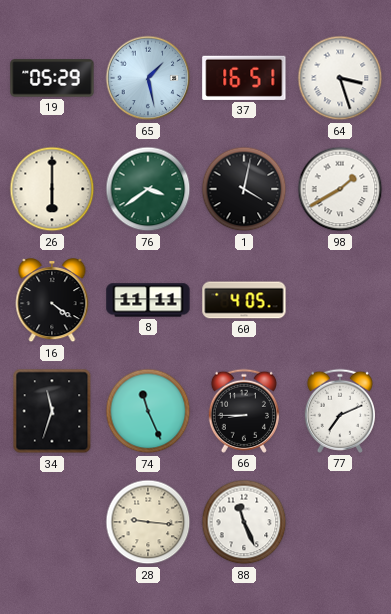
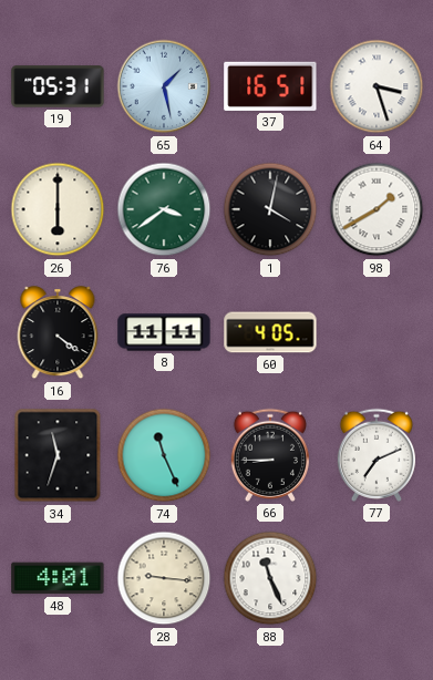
19: 05:29 -> 05:31 (58, 86)
48: none -> 4:01 (58, 578)
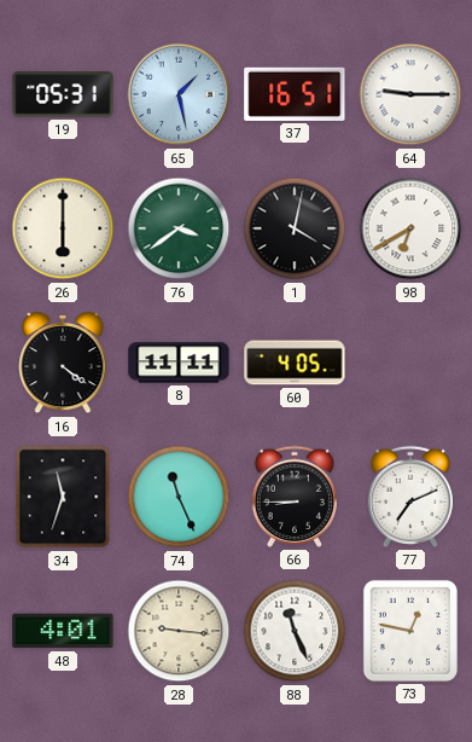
64: 3:27 -> 9:15 (410, 94)
98: 1:40 -> 6:40 (410, 228)
73: none -> 12:47 (410, 631)
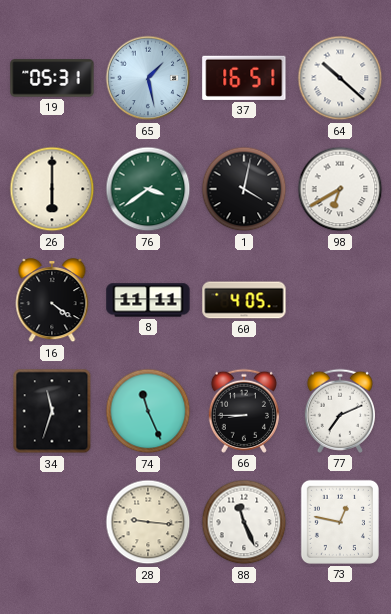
64: 9:15 -> 10:22 (340, 78)
48: 4:01 -> none (63, 631)
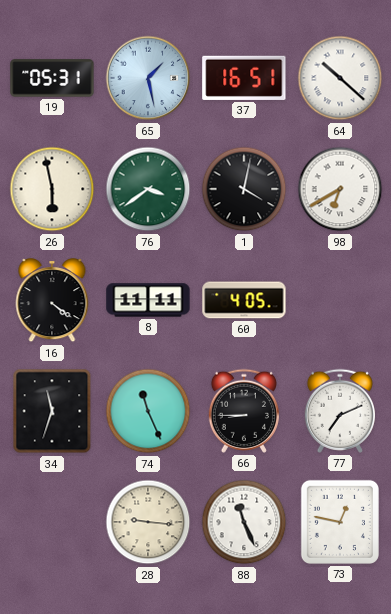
26: 6:00 -> 5:58 (52, 189)
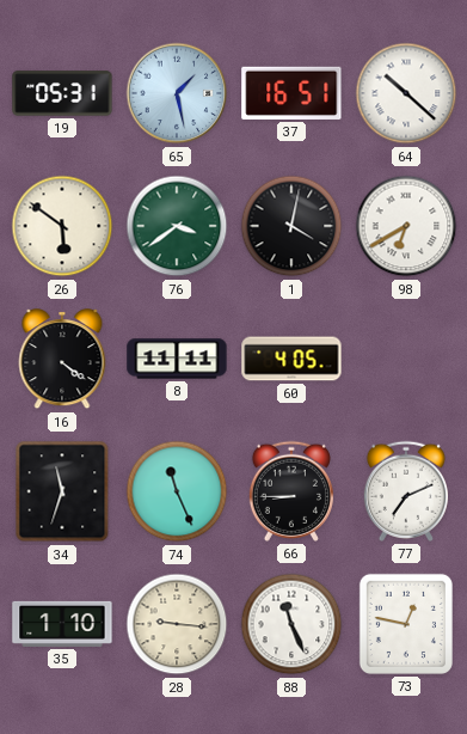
26: 5:58 -> 5:51 (62, 226)
35: none -> 1:10 (62, 624)
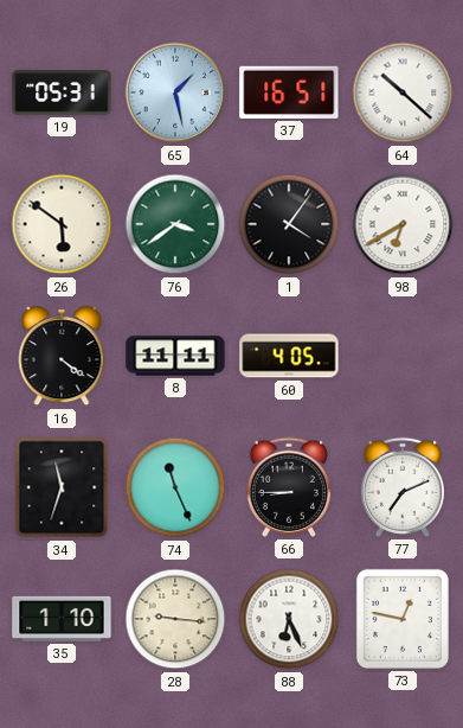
1: 4:02 -> 4:06 (289, 224)
88: 11:26 -> 6:26 (289, 619)
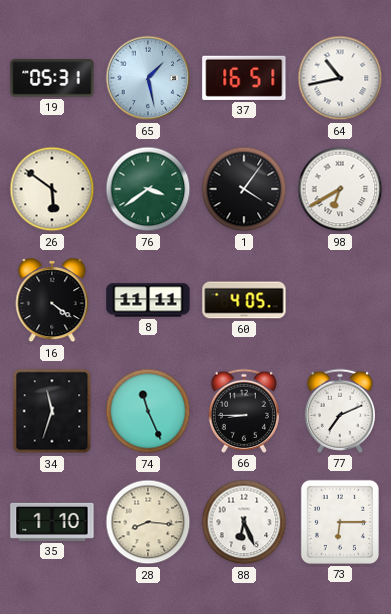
64: 10:22 -> 10:43 (340, 78)
28: 9:16 -> 8:16 (148, 522)
73: 12:47 -> 6:15 (340, 522)
